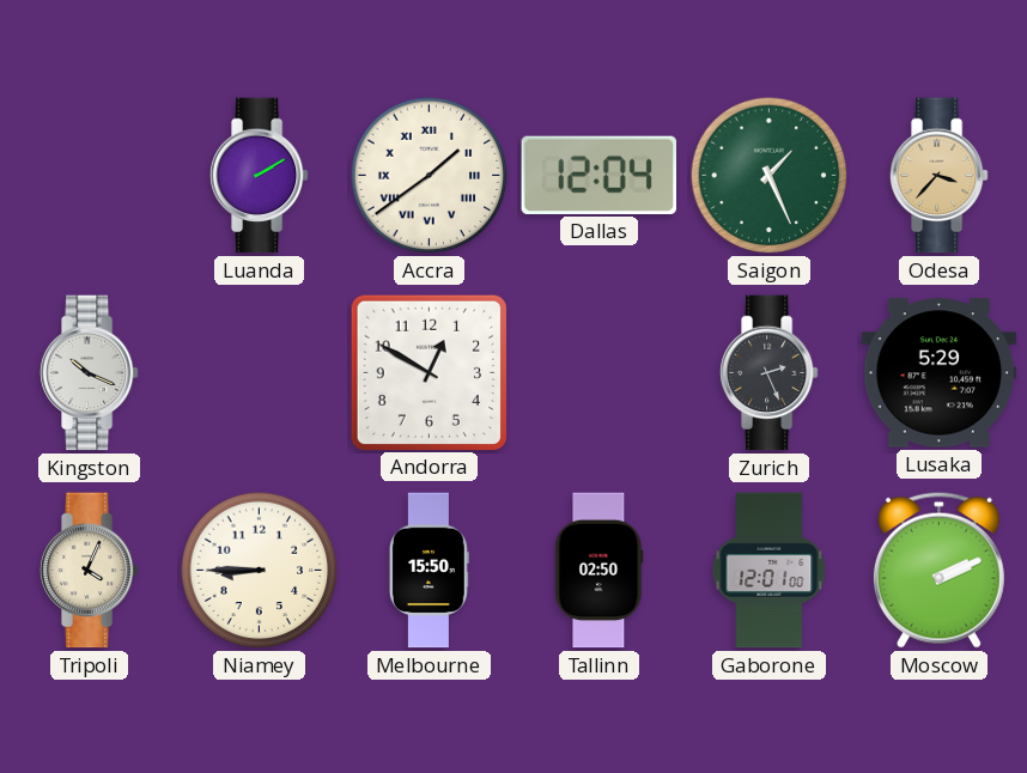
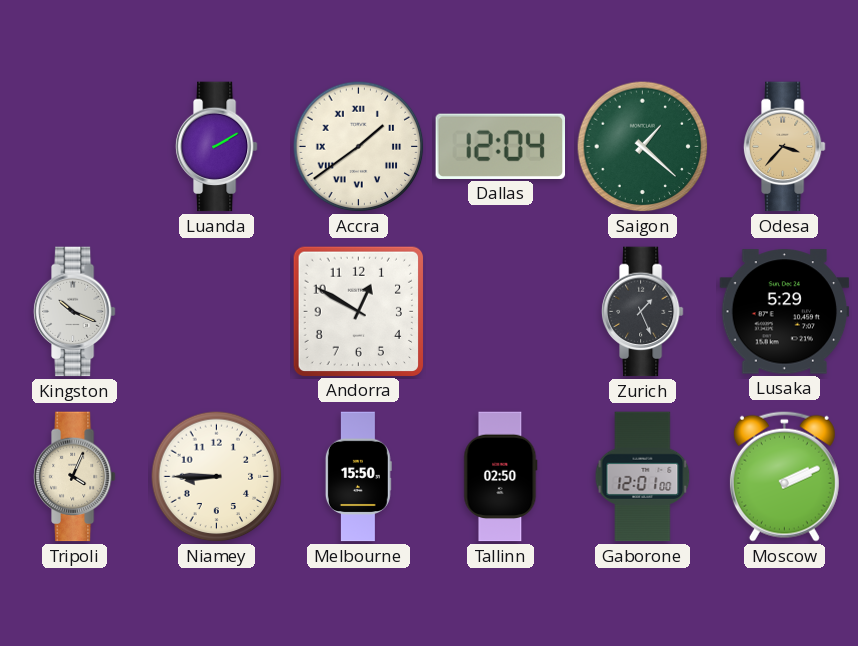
Saigon: 1:26 -> 1:22 (643, 147)
Zurich: 2:26 -> 1:26 (642, 312)
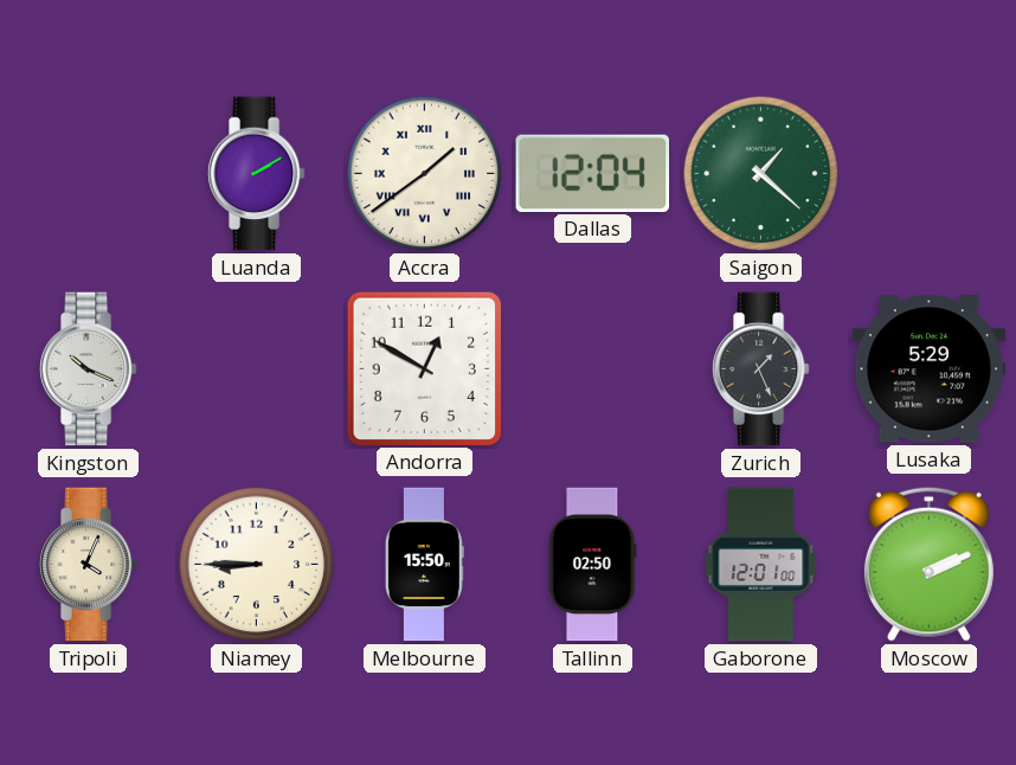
Odesa: 3:37 -> none (784, 147)
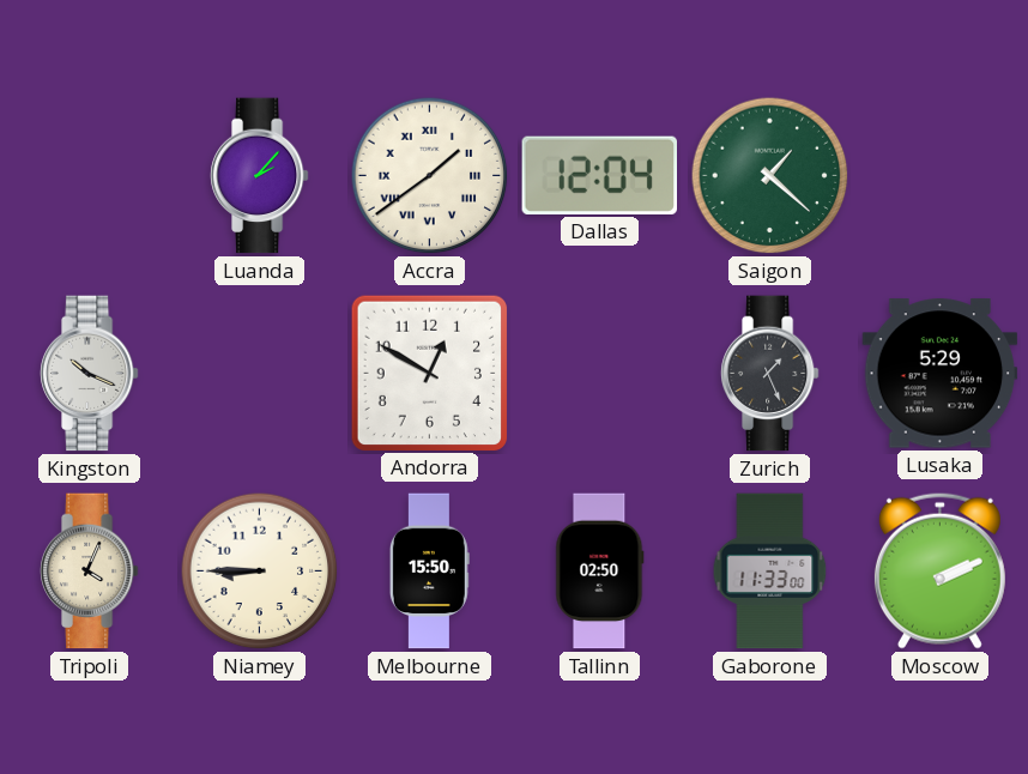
Luanda: 2:10 -> 2:07 (259, 176)
Gaborone: 12:01 -> 11:33 (770, 572)
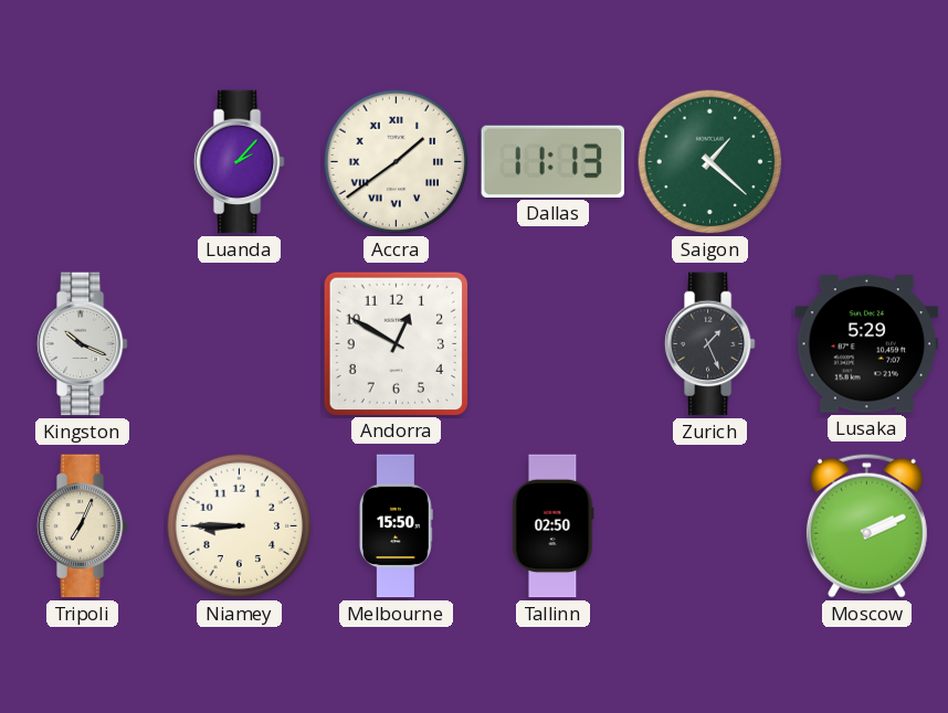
Dallas: 12:04 -> 11:13 (552, 161)
Tripoli: 4:04 -> 7:04 (82, 526)
Gaborone: 11:33 -> none (770, 572)
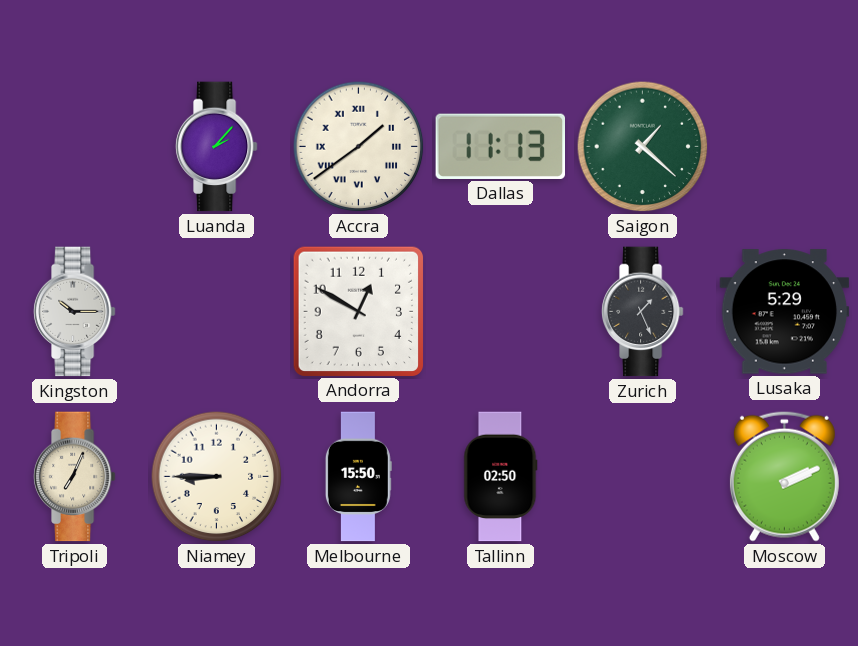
Kingston: 10:19 -> 10:15 (74, 312)
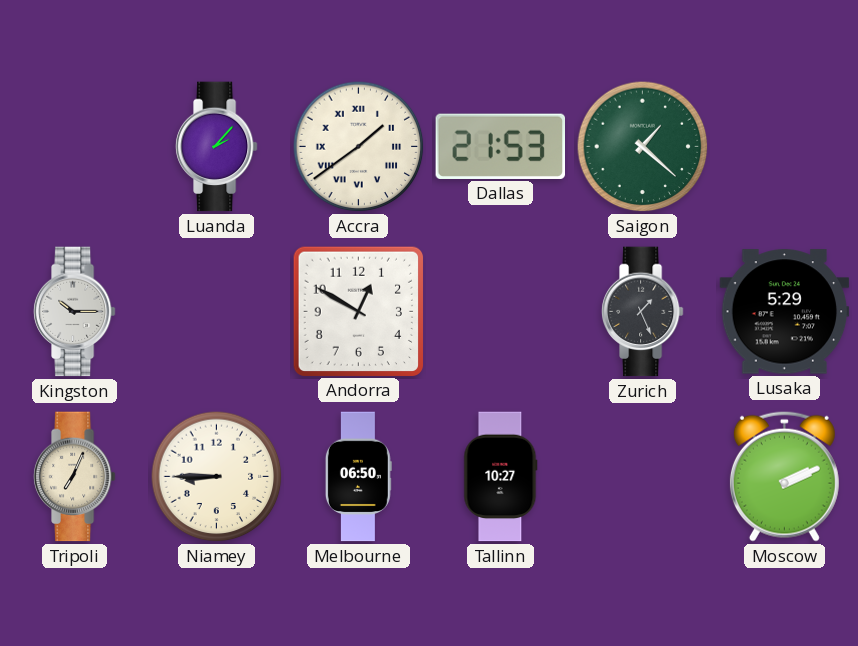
Dallas: 11:13 -> 21:53 (500, 146)
Melbourne: 15:50 -> 06:50 (358, 477)
Tallinn: 02:50 -> 10:27 (501, 477)
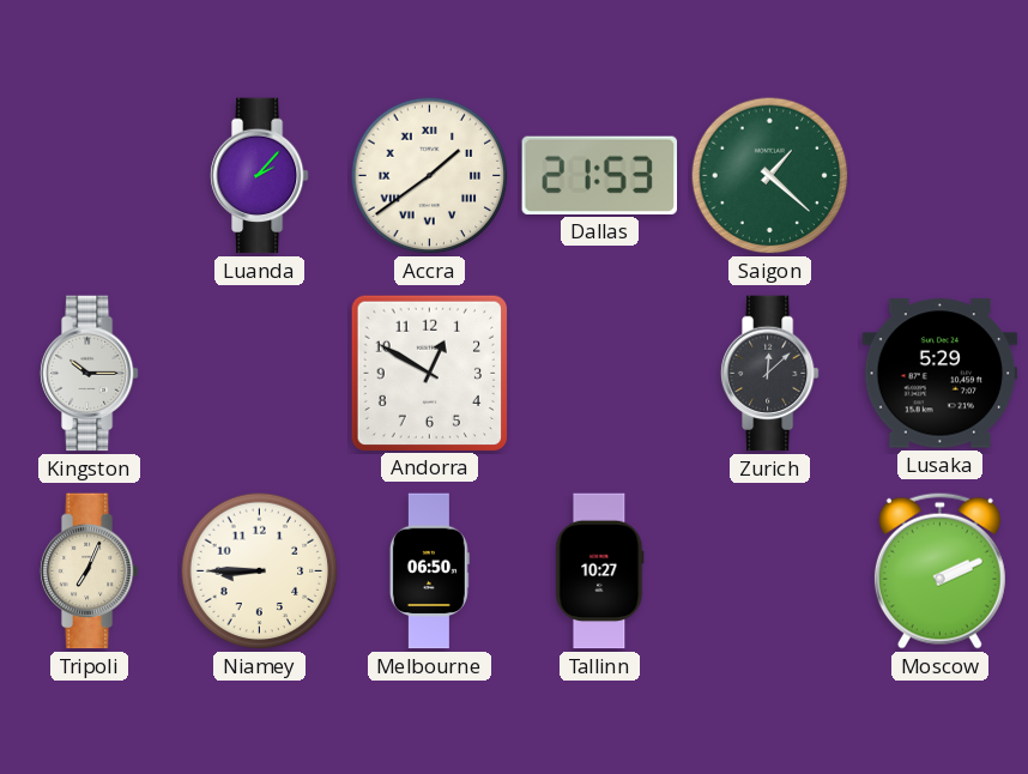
Zurich: 1:26 -> 12:08 (769, 374)
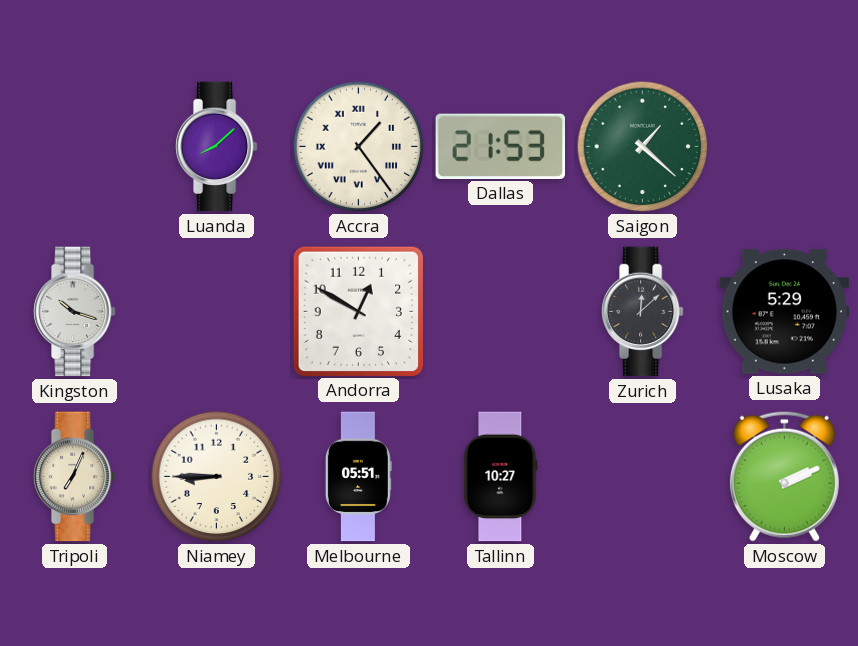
Luanda: 2:07 -> 8:08 (216, 147)
Accra: 1:39 -> 1:24 (359, 147)
Kingston: 10:15 -> 10:18 (74, 312)
Melbourne: 06:50 -> 05:51 (358, 477)
